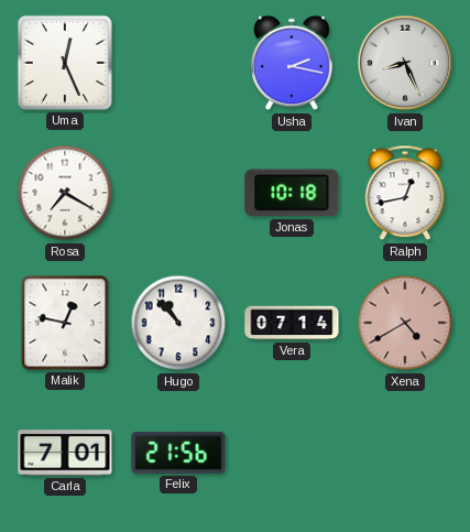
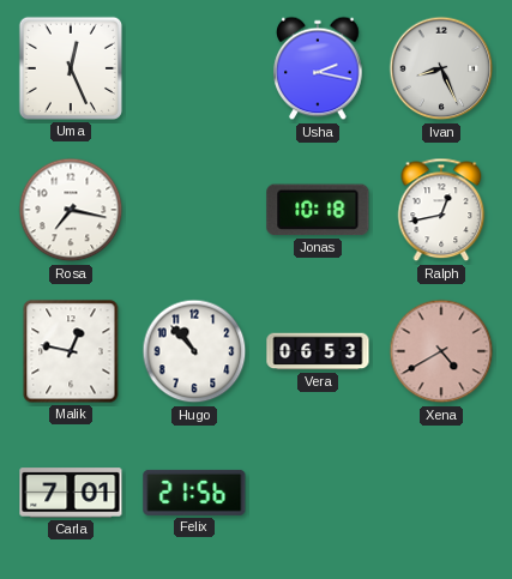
Rosa: 7:20 -> 7:17 (71, 210)
Vera: 07:14 -> 06:53 (318, 351)
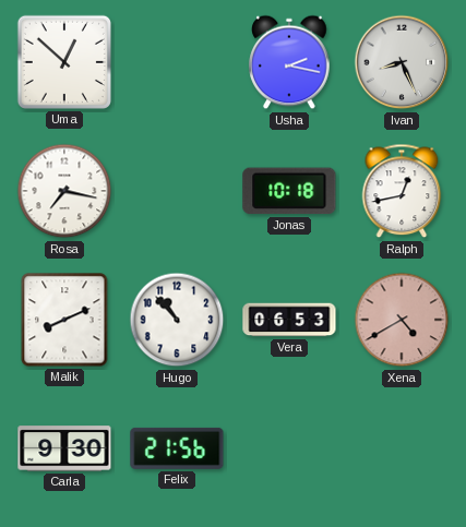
Uma: 12:26 -> 12:52 (64, 62)
Malik: 12:47 -> 8:11 (64, 320)
Carla: 7:01 -> 9:30 (64, 448)
